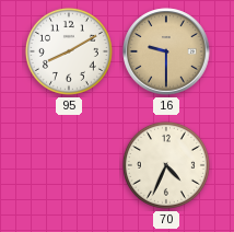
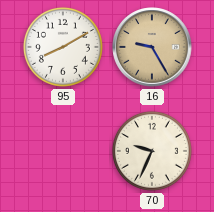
16: 9:30 -> 9:25 (152, 47)
70: 4:34 -> 9:34 (152, 151)
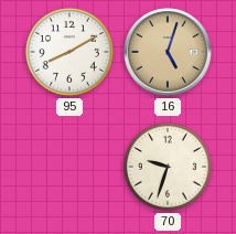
16: 9:25 -> 5:03 (168, 52)
70: 9:34 -> 9:33 (168, 167)
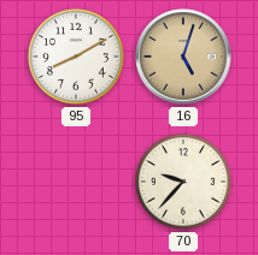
70: 9:33 -> 9:37 (183, 182)
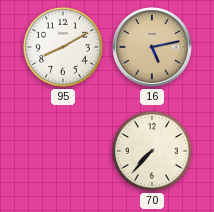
16: 5:03 -> 5:13 (152, 47)
70: 9:37 -> 7:37 (152, 151)
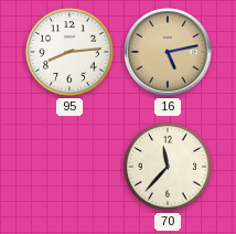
95: 8:10 -> 8:14 (69, 52)
70: 7:37 -> 11:37 (168, 167)
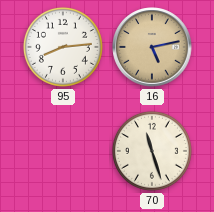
70: 11:37 -> 11:27 (152, 151)
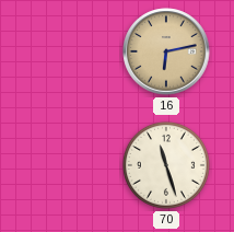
95: 8:14 -> none (63, 47)
16: 5:13 -> 6:13 (166, 51)
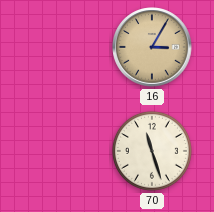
16: 6:13 -> 3:05 (152, 47)
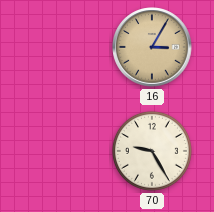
70: 11:27 -> 9:25 (152, 151)
